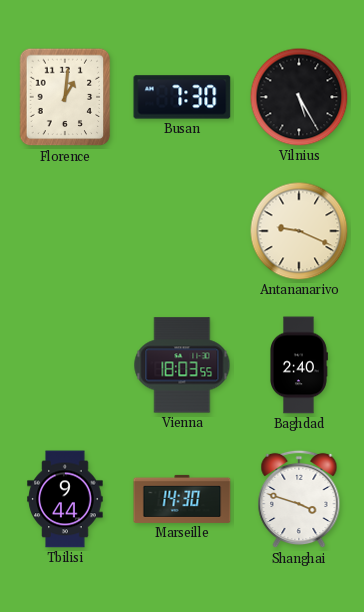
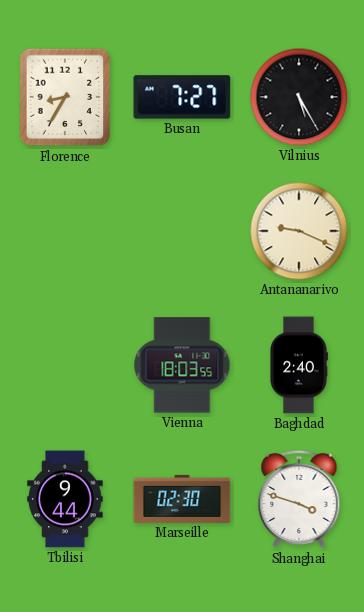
Florence: 1:01 -> 8:35 (65, 97)
Busan: 7:30 -> 7:27 (182, 97)
Marseille: 14:30 -> 02:30 (182, 499)
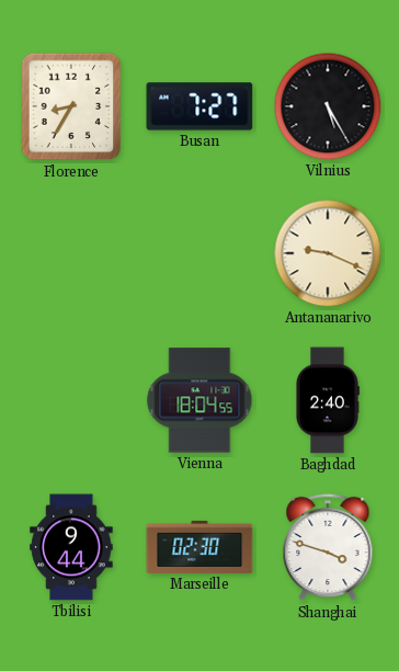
Vienna: 18:03 -> 18:04 (200, 400)
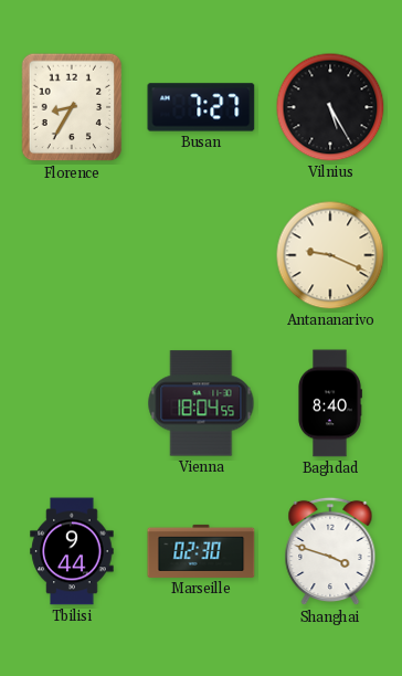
Baghdad: 2:40 -> 8:40 (330, 403)
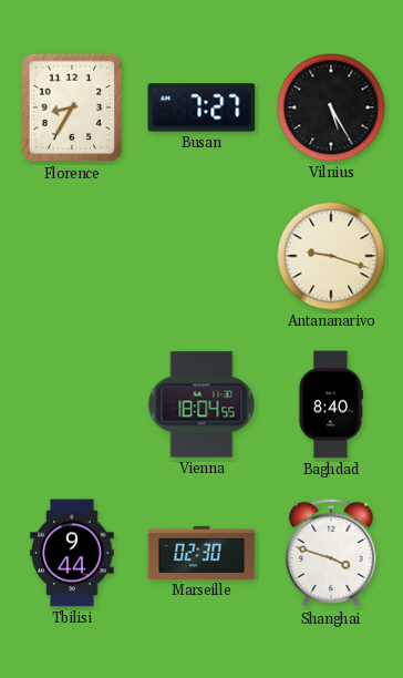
Antananarivo: 9:19 -> 9:18 (331, 256)
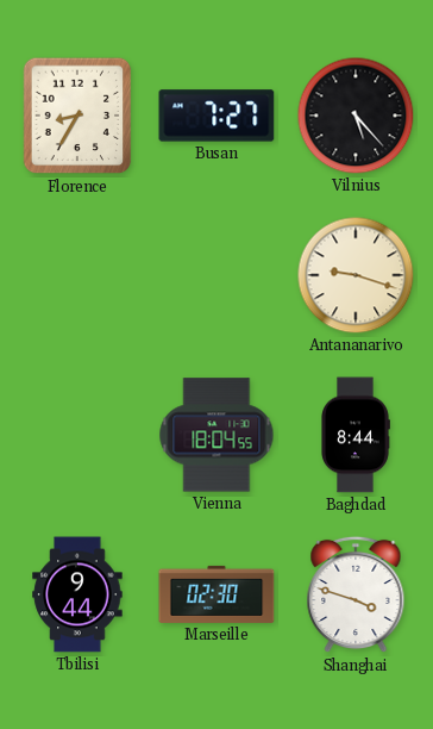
Vilnius: 5:25 -> 5:23 (356, 116)
Baghdad: 8:40 -> 8:44 (356, 435)
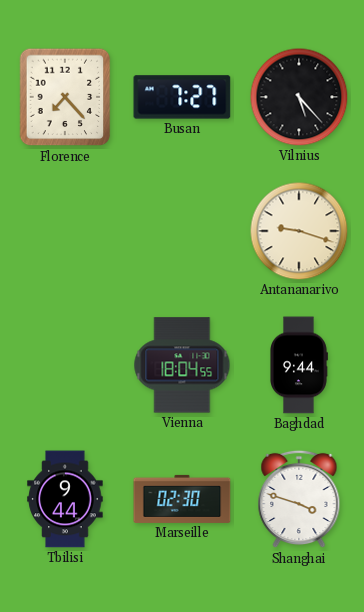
Florence: 8:35 -> 7:23 (65, 97)
Baghdad: 8:44 -> 9:44 (299, 365)
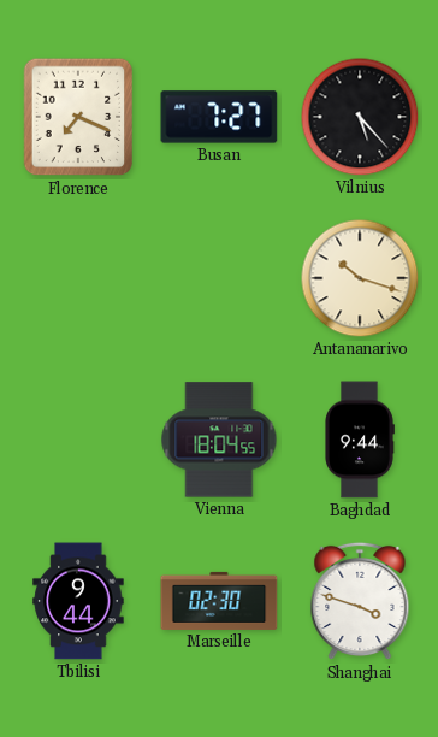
Florence: 7:23 -> 7:19 (78, 117)
Antananarivo: 9:18 -> 10:18 (360, 278)
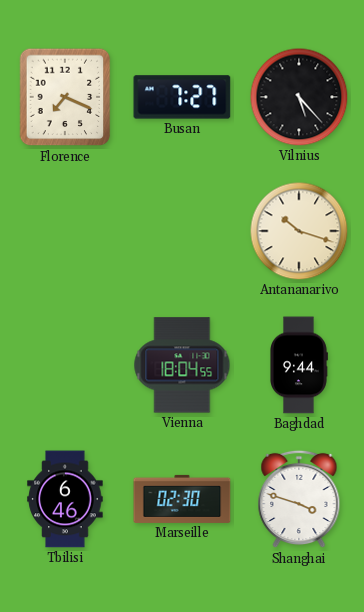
Tbilisi: 9:44 -> 6:46 (65, 499)
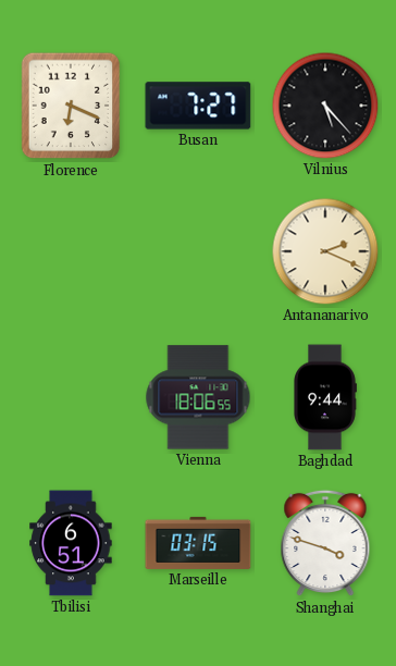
Florence: 7:19 -> 6:19 (71, 106)
Antananarivo: 10:18 -> 2:19 (325, 251)
Vienna: 18:04 -> 18:06 (198, 397)
Tbilisi: 6:46 -> 6:51 (71, 543)
Marseille: 02:30 -> 03:15 (198, 543)
